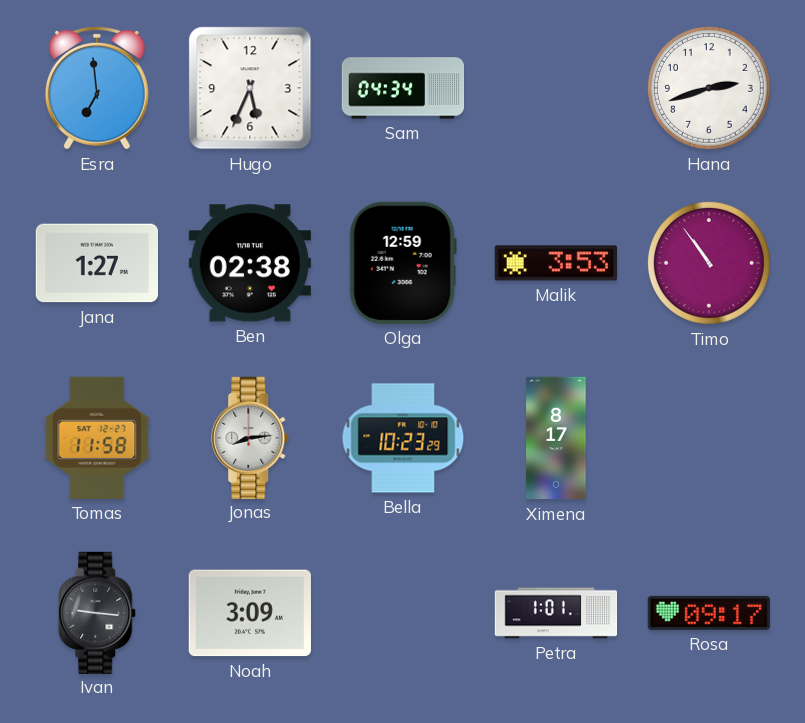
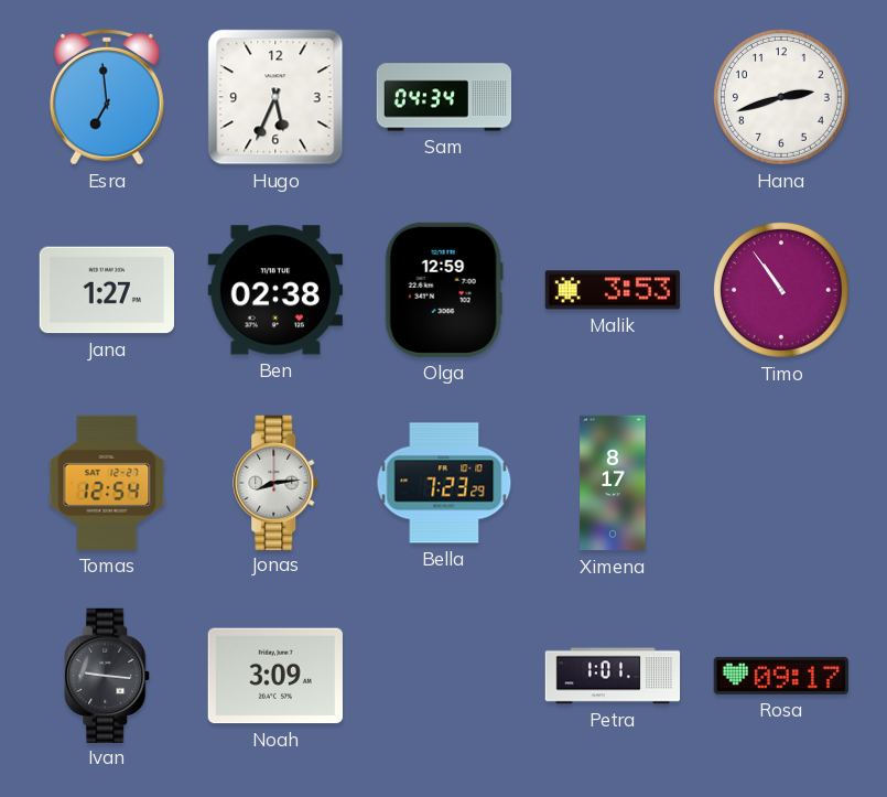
Tomas: 11:58 -> 12:54 (107, 483)
Bella: 10:23 -> 7:23 (444, 483)
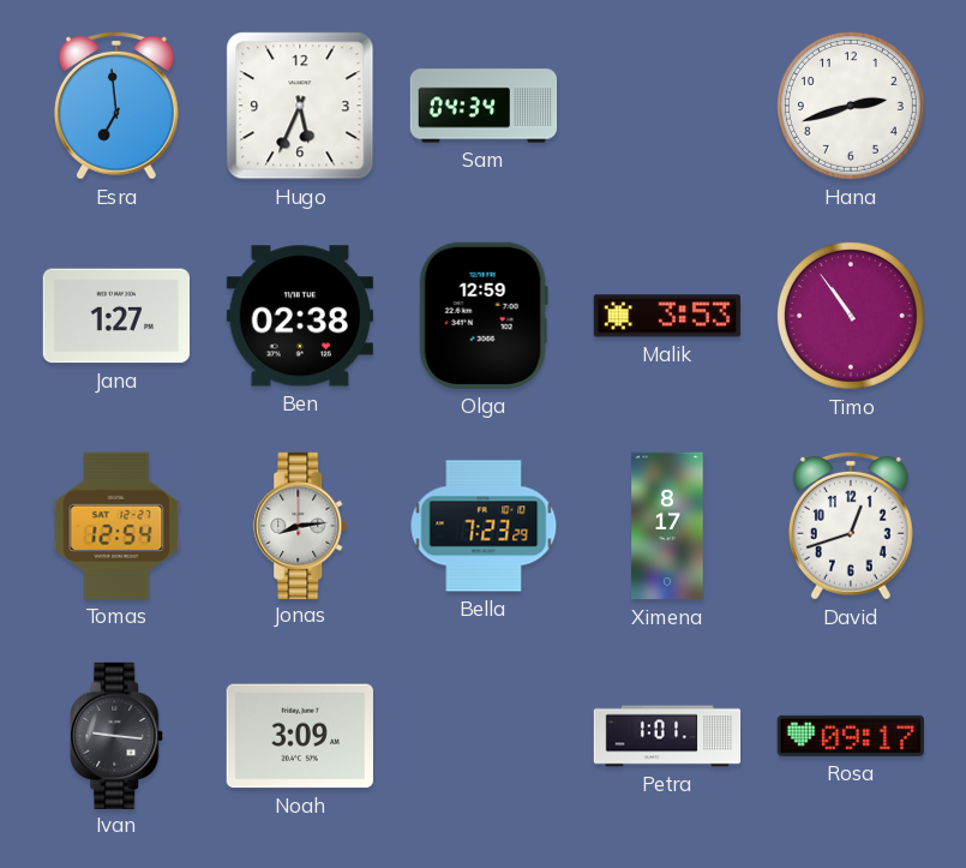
David: none -> 12:42 (851, 526)
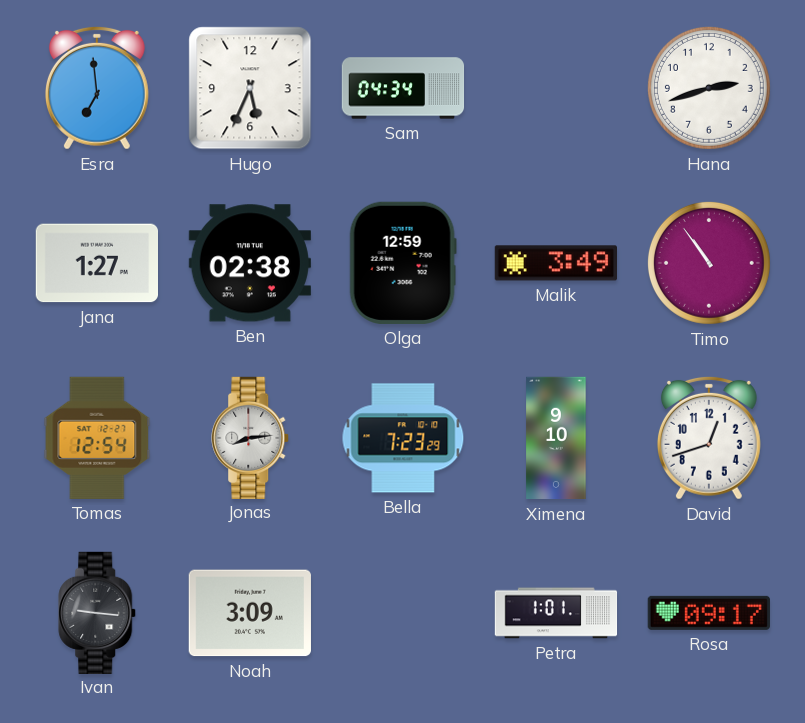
Malik: 3:53 -> 3:49 (555, 263)
Ximena: 8:17 -> 9:10 (556, 438)
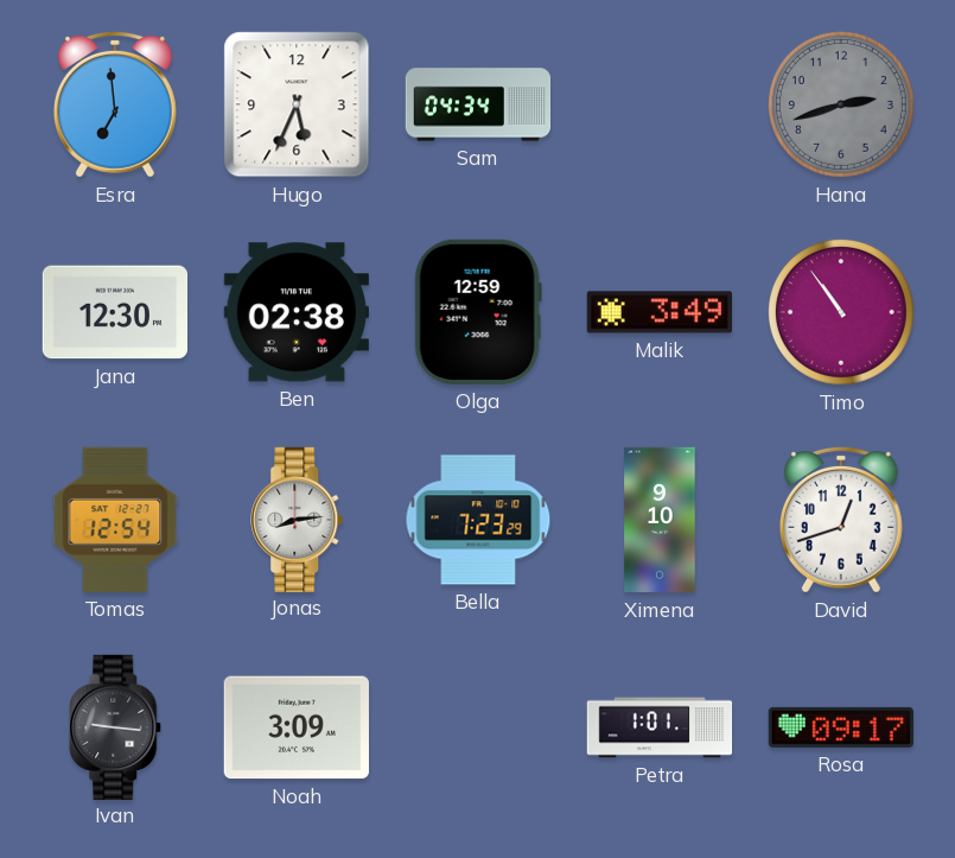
Hana dial: white -> grey (841, 104)
Jana: 1:27 -> 12:30 (114, 312)
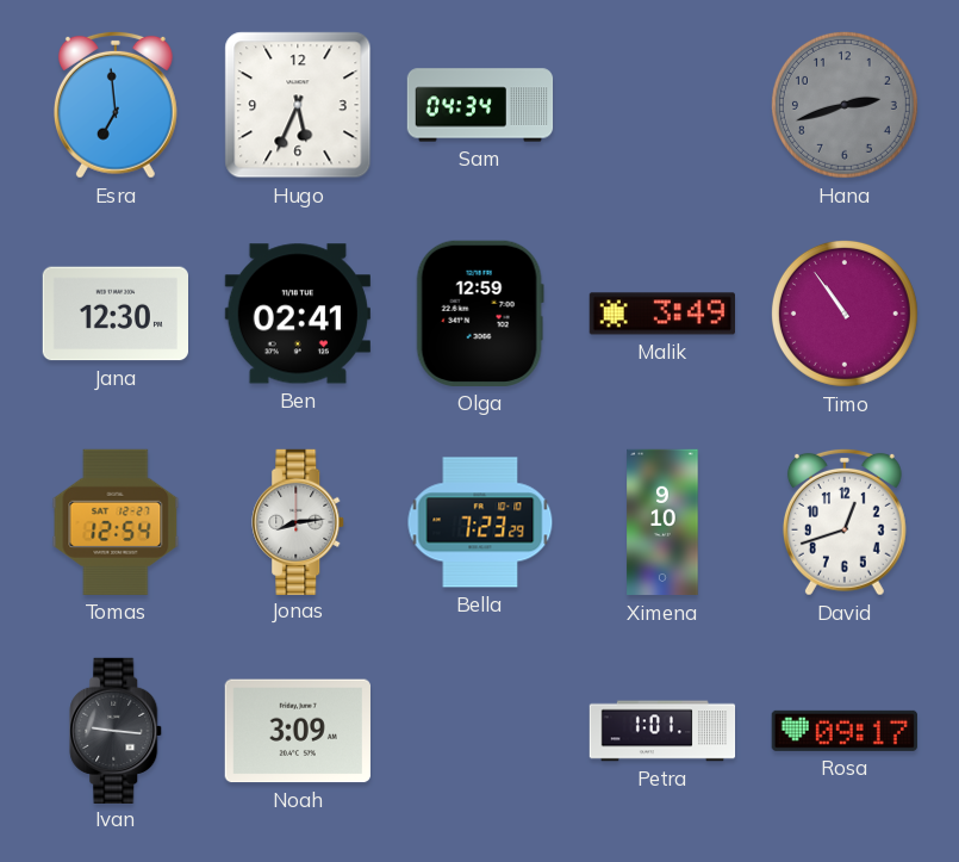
Ben: 02:38 -> 02:41 (298, 314)
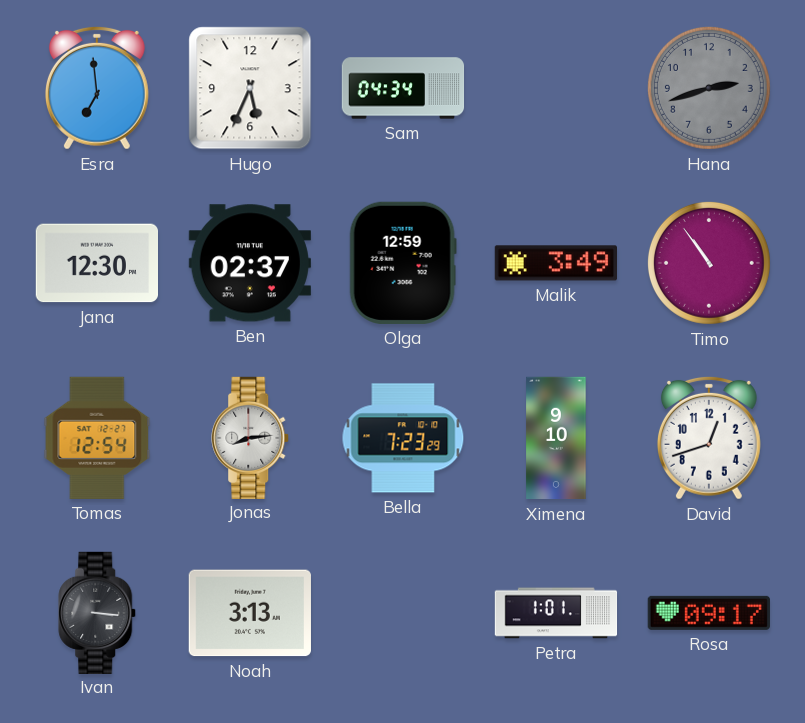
Ben: 02:41 -> 02:37 (250, 263)
Ivan: 9:16 -> 3:16 (98, 612)
Noah: 3:09 -> 3:13 (250, 613)
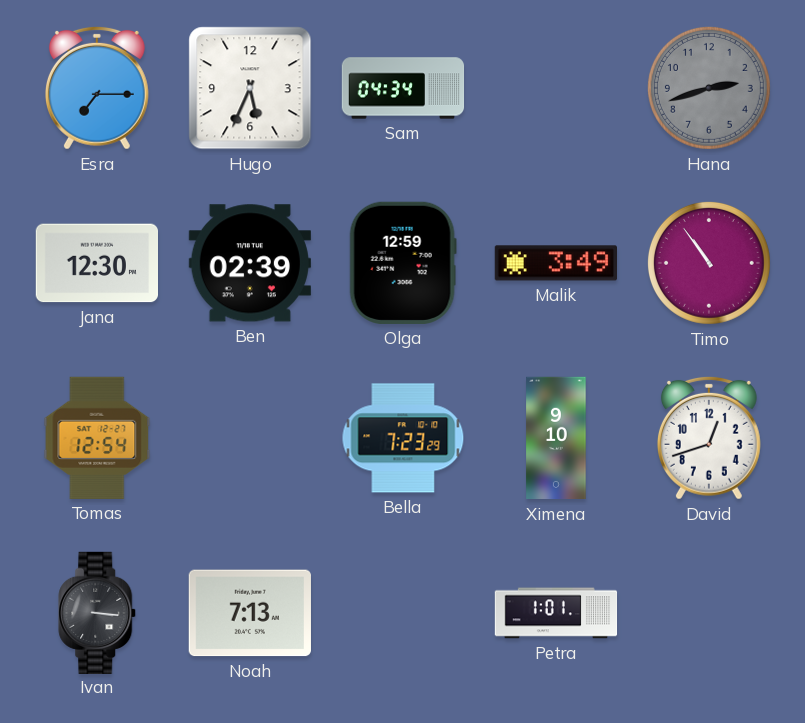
Esra: 6:59 -> 7:15 (97, 88)
Ben: 02:37 -> 02:39 (250, 263)
Jonas: 8:14 -> none (251, 437)
Noah: 3:13 -> 7:13 (250, 613)
Rosa: 09:17 -> none (709, 613)
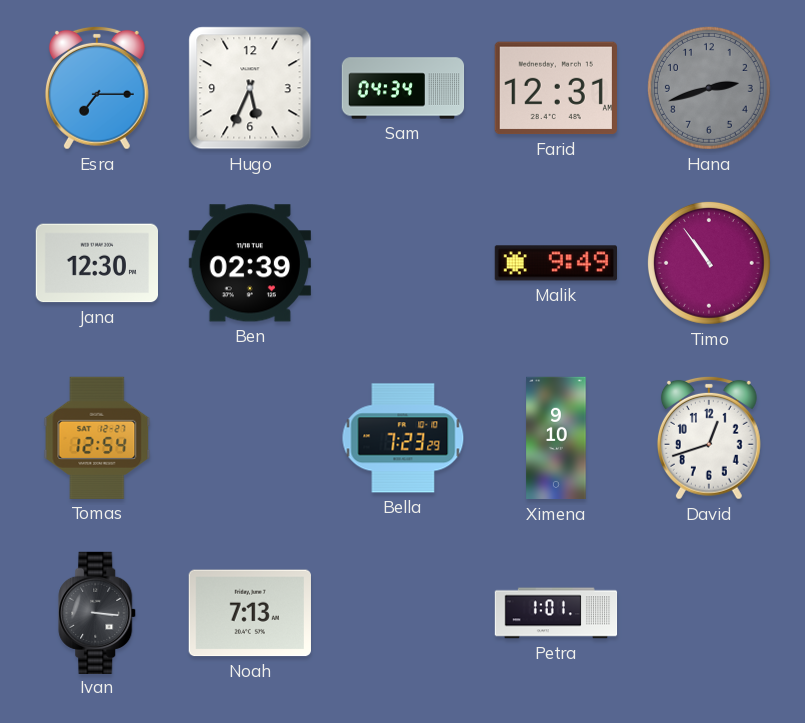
Farid: none -> 12:31 (556, 88)
Olga: 12:59 -> none (403, 263)
Malik: 3:49 -> 9:49 (555, 263)
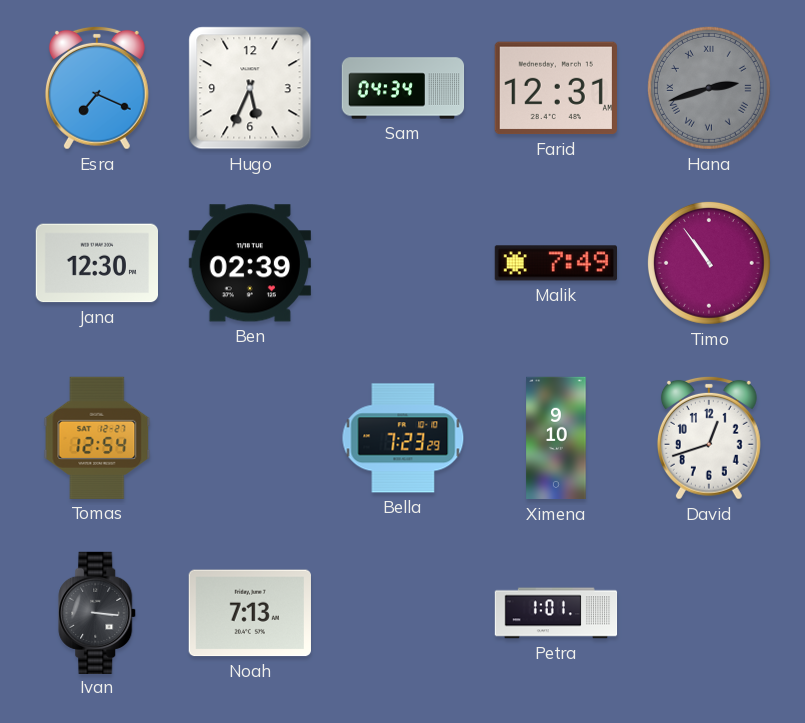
Esra: 7:15 -> 7:19 (97, 88)
Hana numerals: Arabic -> Roman (709, 88)
Malik: 9:49 -> 7:49 (555, 263)
